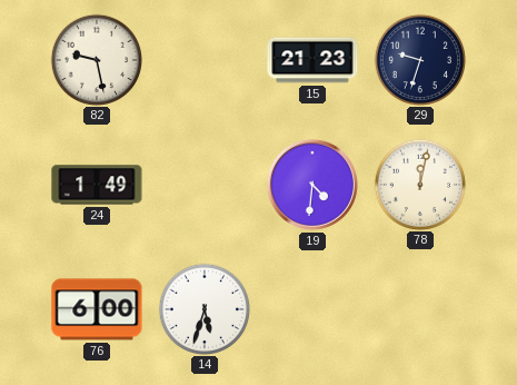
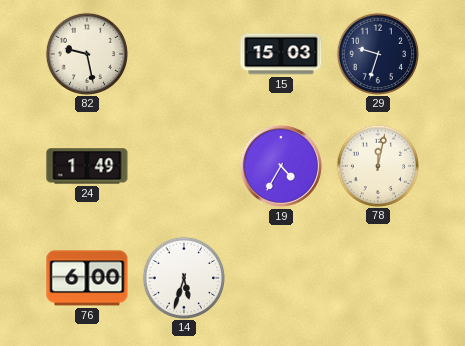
15: 21:23 -> 15:03 (281, 54)
19: 4:31 -> 4:35 (281, 166)
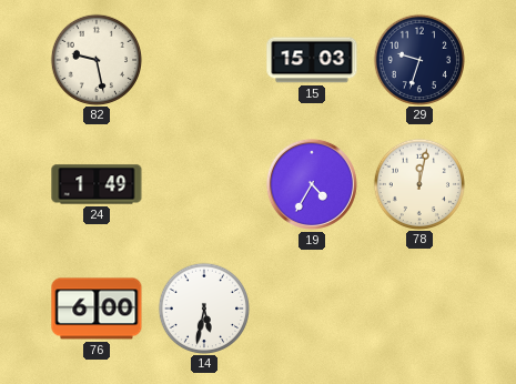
14: 5:33 -> 5:32 (203, 307)
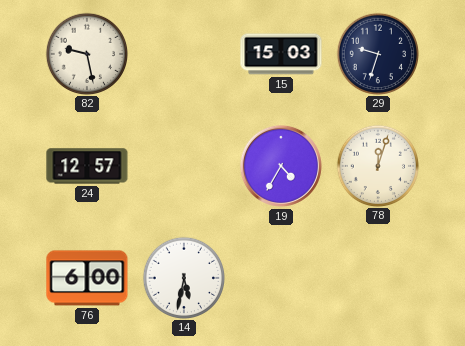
24: 1:49 -> 12:57 (87, 166)
78: 12:02 -> 12:03 (377, 165)
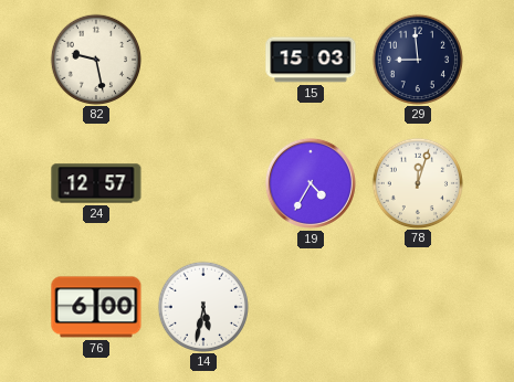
29: 9:33 -> 8:59 (417, 59)
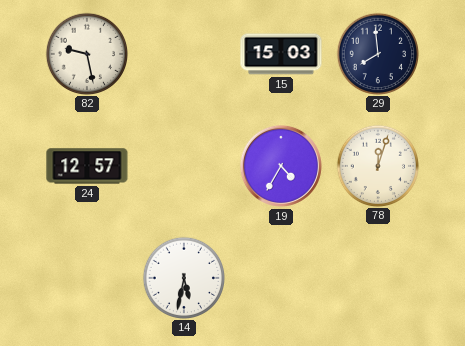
29: 8:59 -> 7:59 (377, 53)
76: 6:00 -> none (96, 307)
